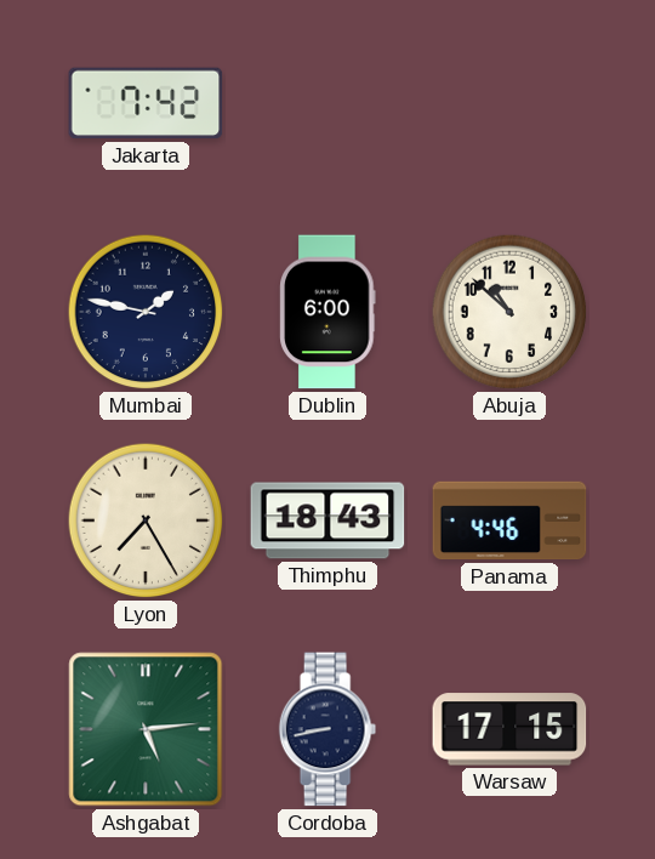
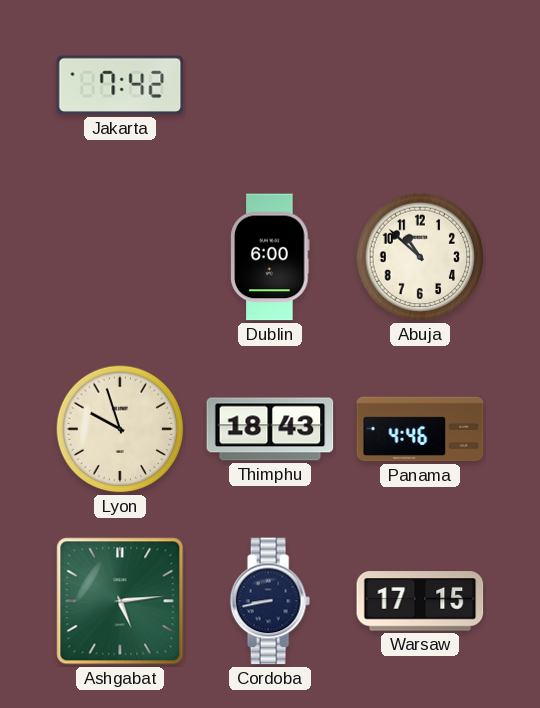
Mumbai: 1:47 -> none (146, 312)
Lyon: 7:25 -> 9:57 (120, 429)
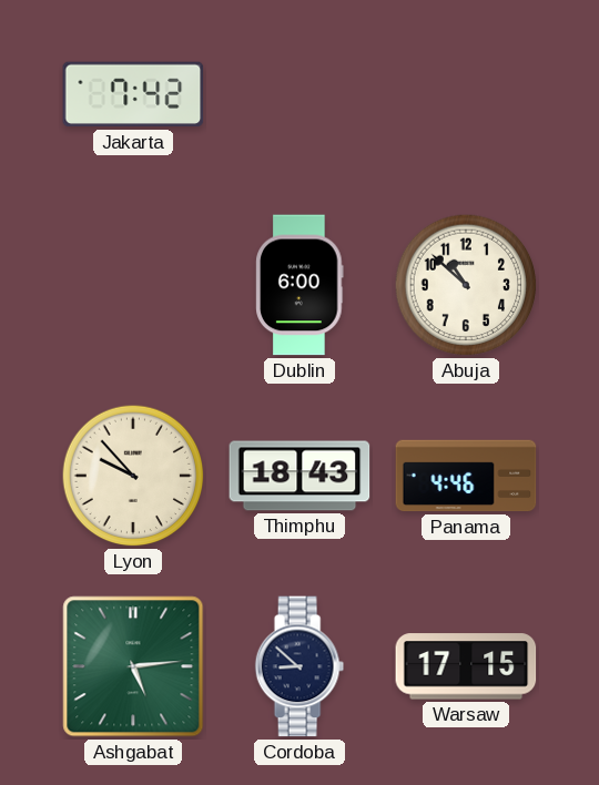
Lyon: 9:57 -> 9:53 (133, 476)
Cordoba: 8:43 -> 8:52 (299, 666)
